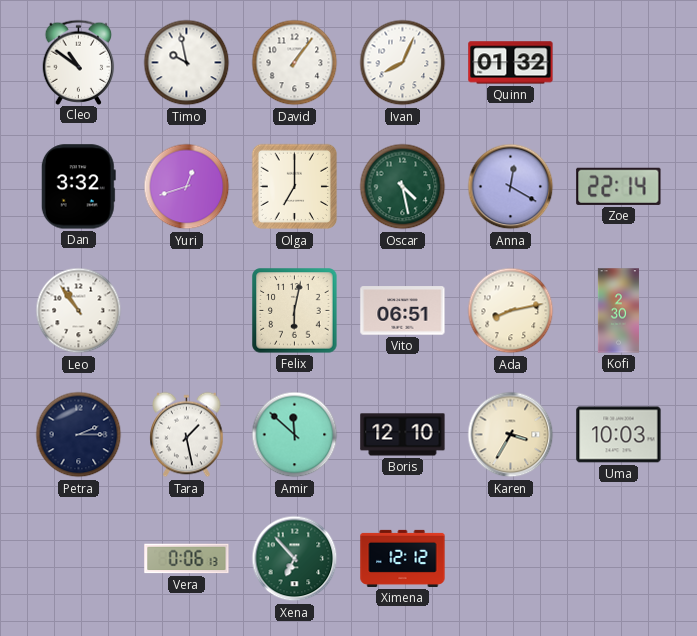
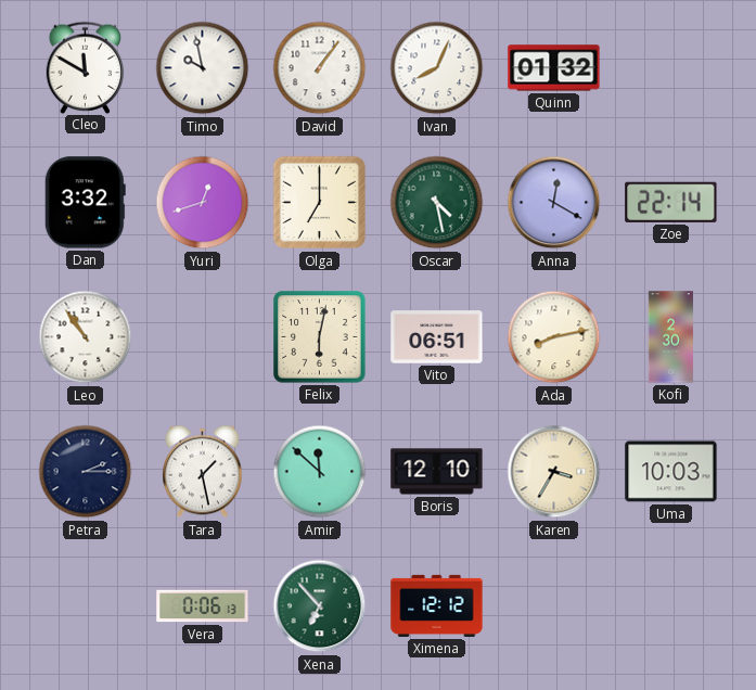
Cleo: 10:51 -> 11:50 (86, 67)
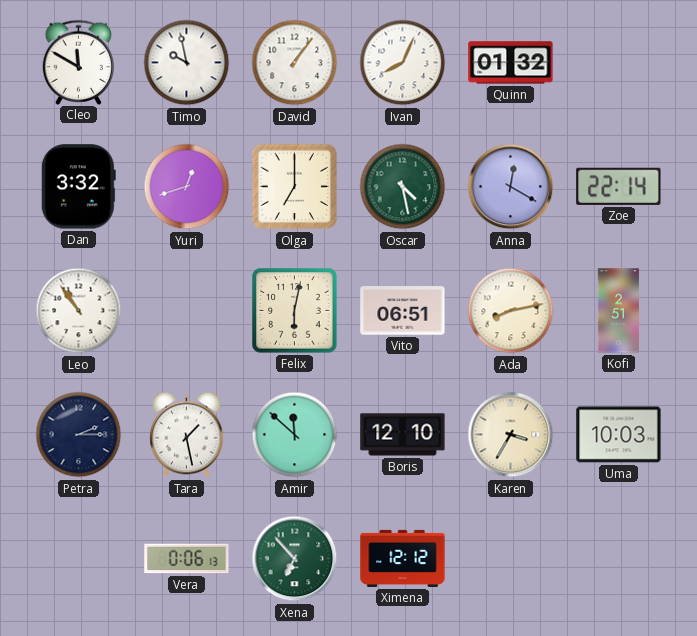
Kofi: 2:30 -> 2:51 (618, 311)
